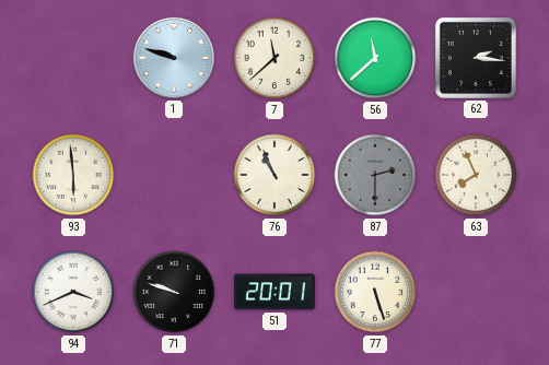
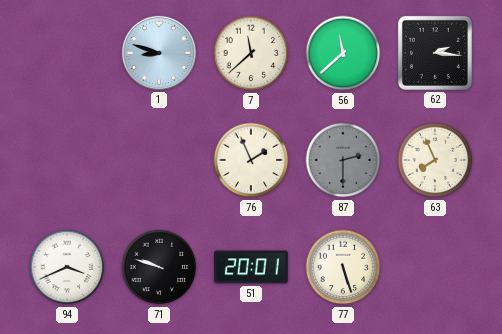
1: 9:48 -> 8:48 (159, 53)
93: 5:59 -> none (73, 175)
76: 10:56 -> 1:56 (251, 160)
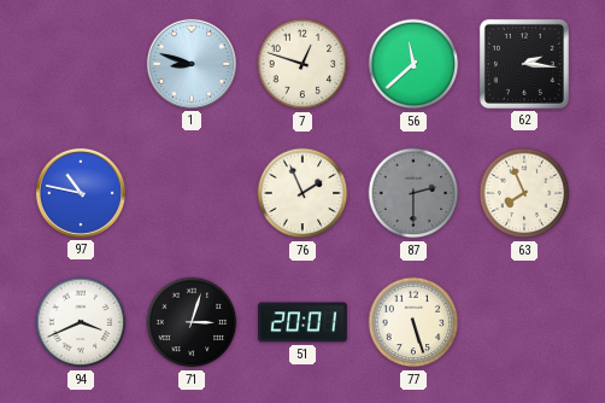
7: 11:38 -> 12:48 (302, 64)
97: none -> 10:47 (81, 193)
71: 9:48 -> 3:03 (192, 322)
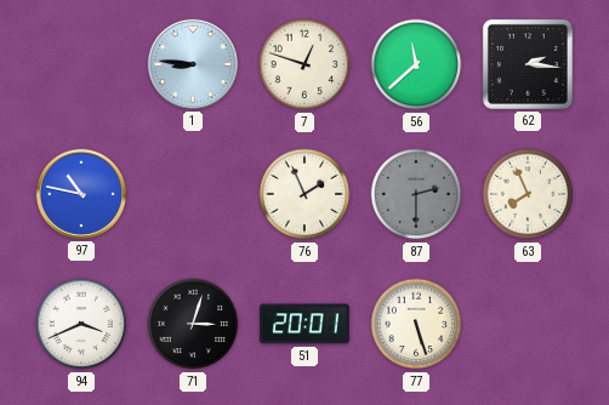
1: 8:48 -> 8:46 (193, 64)
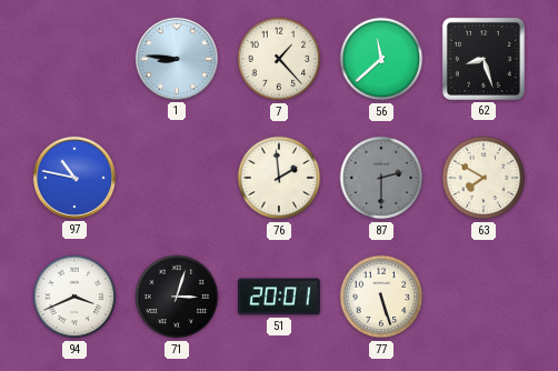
7: 12:48 -> 1:23 (279, 59)
62: 2:16 -> 8:27 (484, 59)
76: 1:56 -> 1:59 (279, 178)
63: 7:56 -> 7:50 (484, 178)
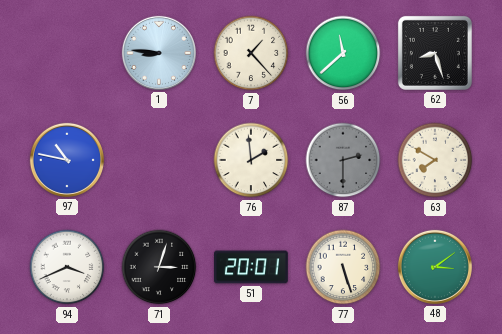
48: none -> 3:09 (435, 267)
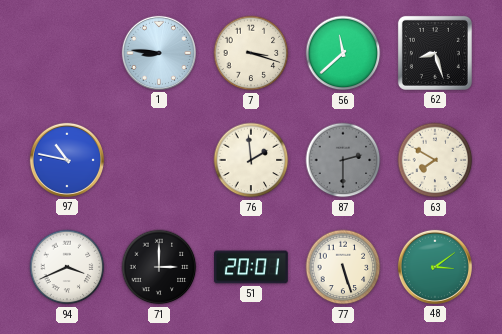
7: 1:23 -> 3:18 (251, 53)
71: 3:03 -> 3:00 (159, 267)
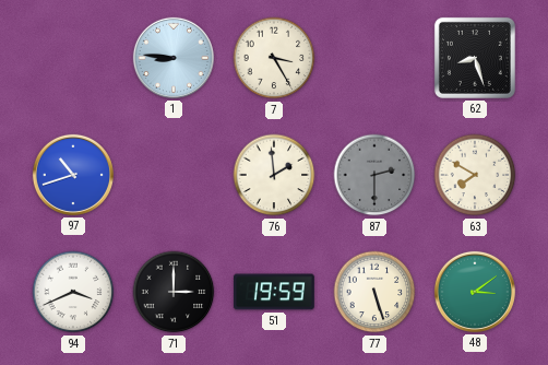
7: 3:18 -> 3:25 (274, 58)
56: 11:38 -> none (343, 53)
97: 10:47 -> 10:42 (73, 175)
51: 20:01 -> 19:59 (275, 292)
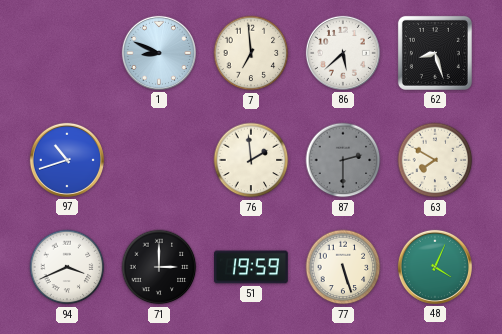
1: 8:46 -> 8:49 (159, 53)
7: 3:25 -> 6:59 (251, 53)
86: none -> 5:38 (343, 53)
48: 3:09 -> 4:04 (435, 267)
